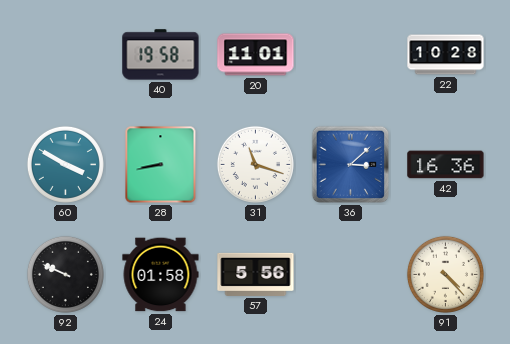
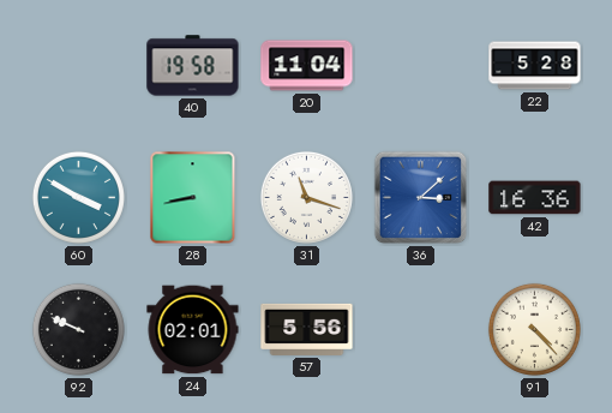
20: 11:01 -> 11:04 (307, 66)
22: 10:28 -> 5:28 (535, 66)
24: 01:58 -> 02:01 (193, 330)
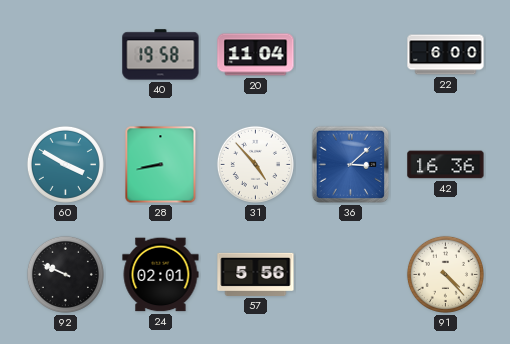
22: 5:28 -> 6:00 (446, 55)
31: 11:18 -> 4:53 (255, 164)
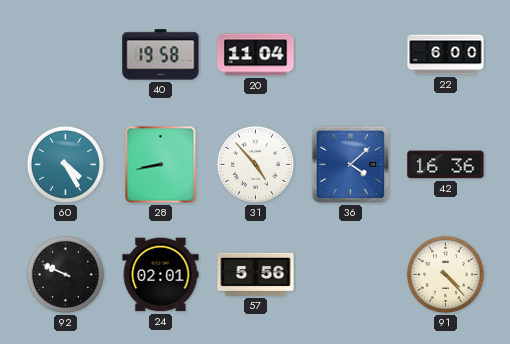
60: 3:50 -> 4:25 (65, 164)
36: 3:08 -> 4:08 (351, 165)
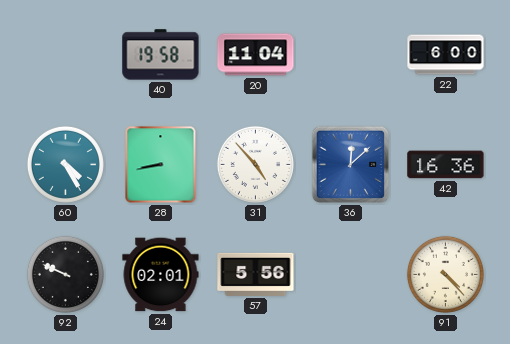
36: 4:08 -> 12:08 (351, 165)
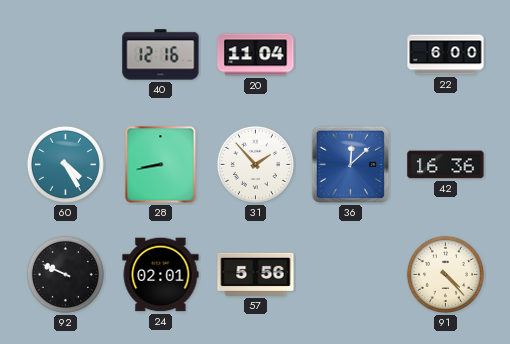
40: 19:58 -> 12:16 (161, 55)
31: 4:53 -> 1:53 (255, 164)
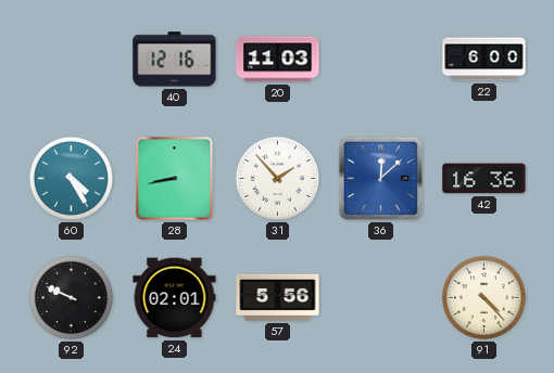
20: 11:04 -> 11:03 (278, 60)
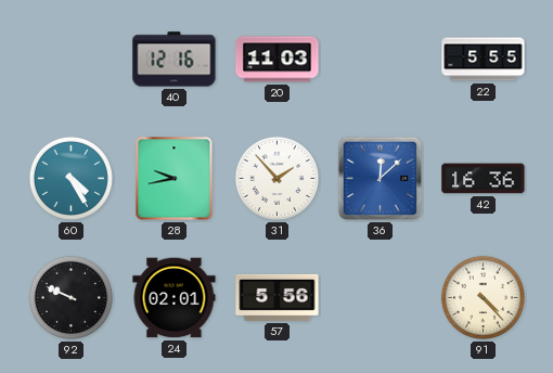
22: 6:00 -> 5:55 (484, 60)
28: 8:43 -> 9:43 (175, 179)
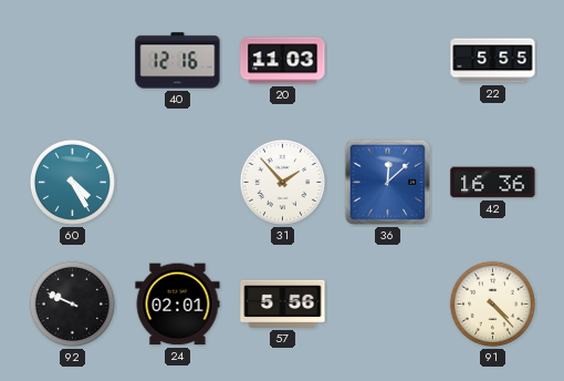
28: 9:43 -> none (175, 179)
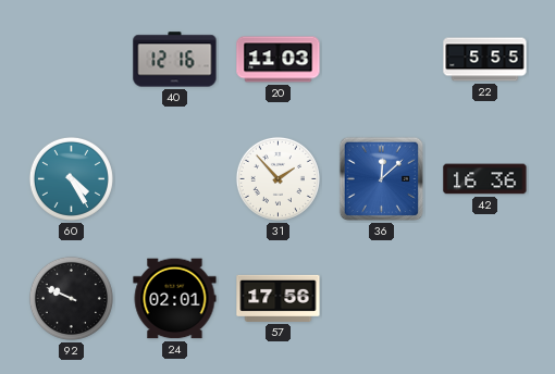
57: 5:56 -> 17:56 (279, 298)
91: 4:23 -> none (492, 303)
